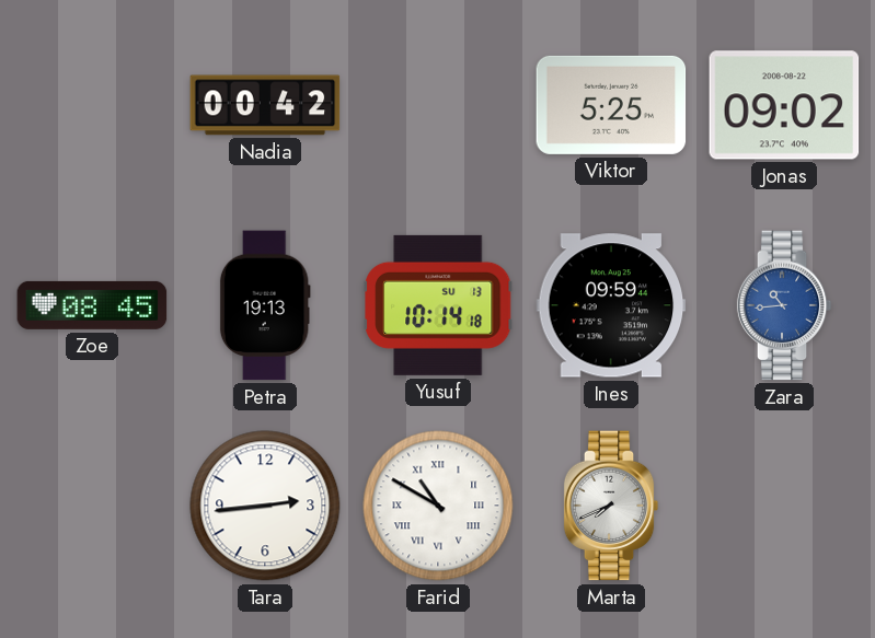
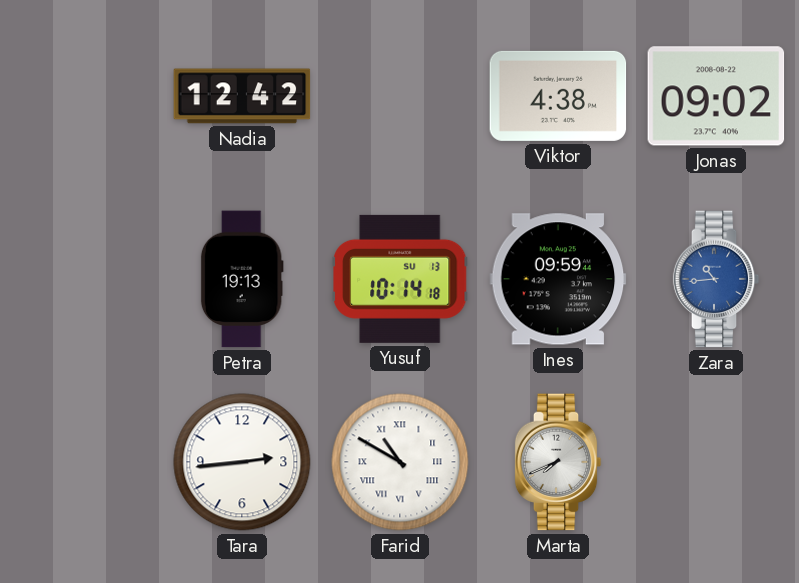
Nadia: 00:42 -> 12:42 (242, 96)
Viktor: 5:25 -> 4:38 (558, 96)
Zoe: 08:45 -> none (92, 305)
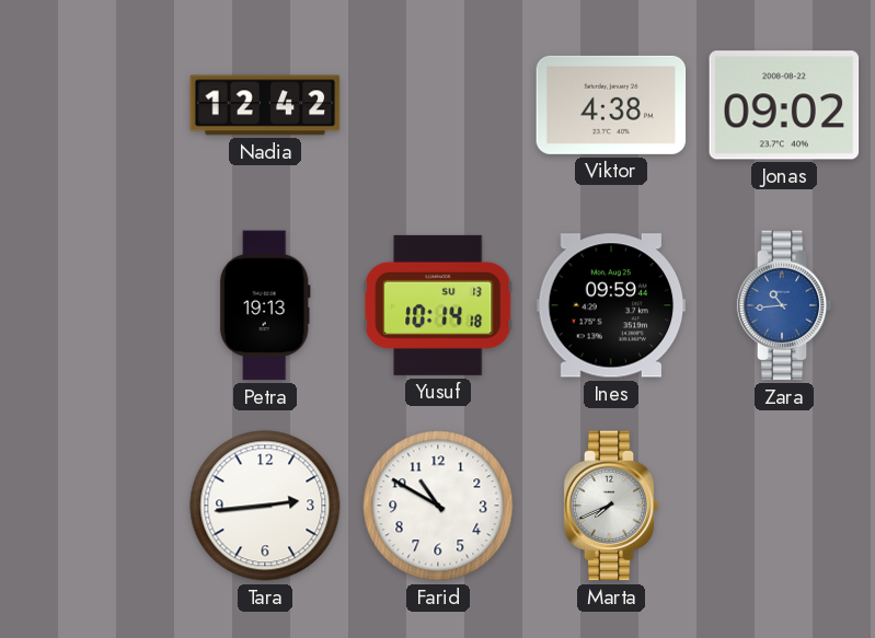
Farid numerals: Roman -> Arabic (438, 506)
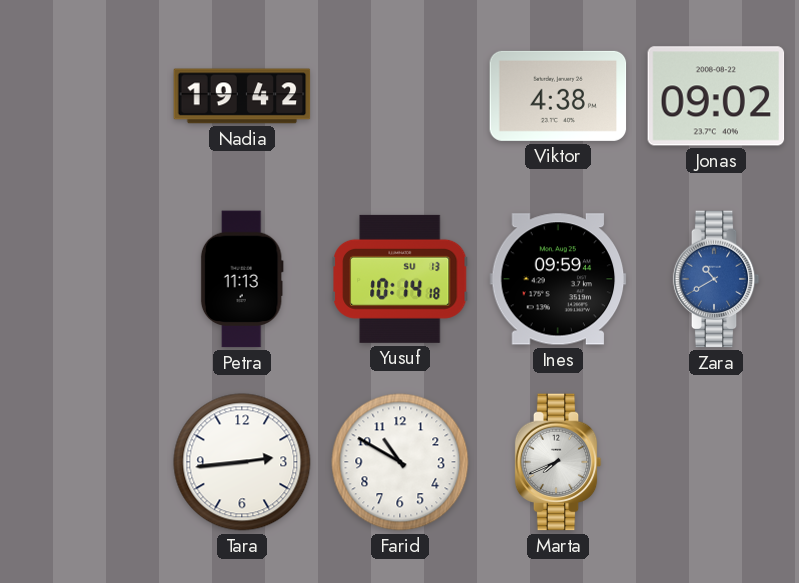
Nadia: 12:42 -> 19:42 (242, 96)
Petra: 19:13 -> 11:13 (242, 279)
Zara: 10:44 -> 10:40 (716, 279)
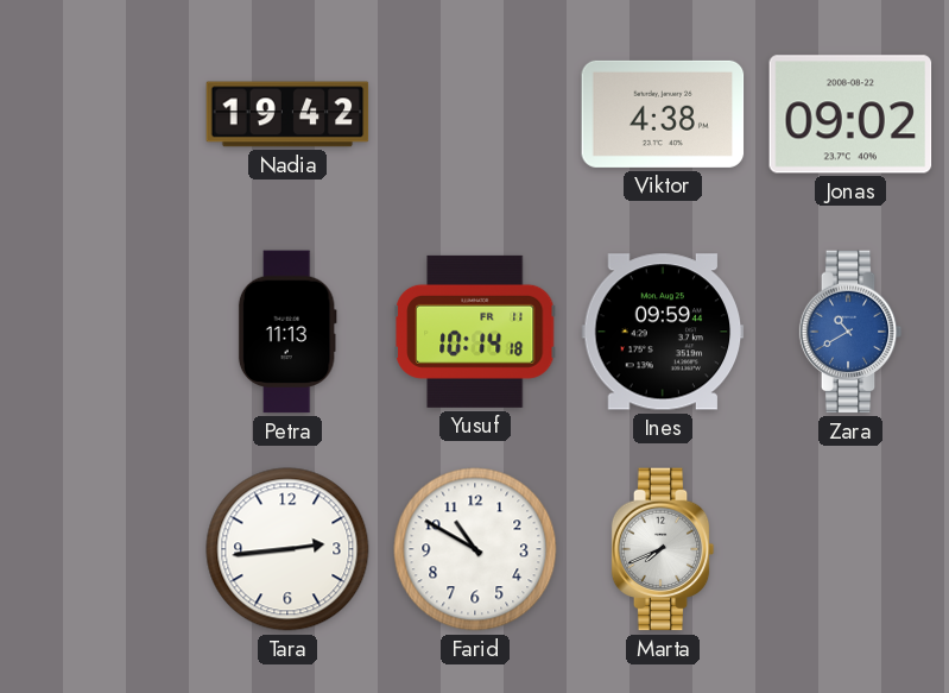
Yusuf date: SU 13 -> FR 11 (476, 332)
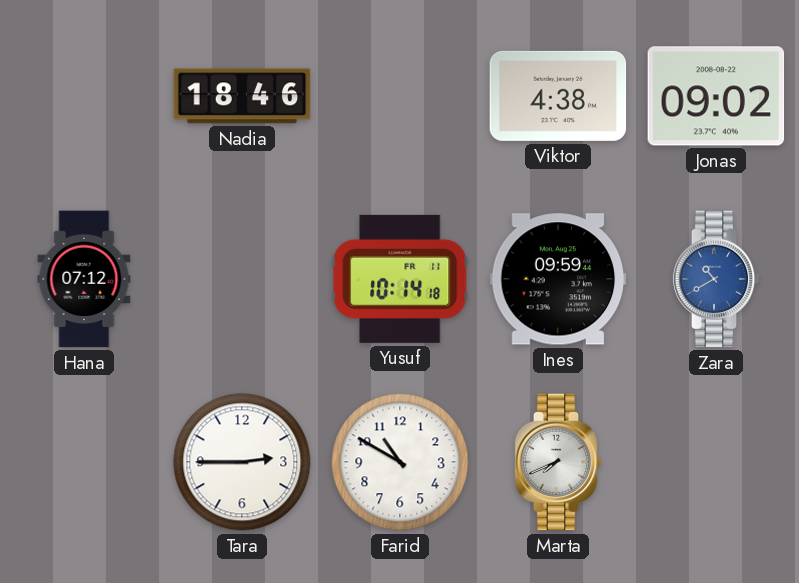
Nadia: 19:42 -> 18:46 (242, 96)
Hana: none -> 07:12 (84, 279)
Petra: 11:13 -> none (287, 332)
Tara: 2:44 -> 2:45 (242, 462)
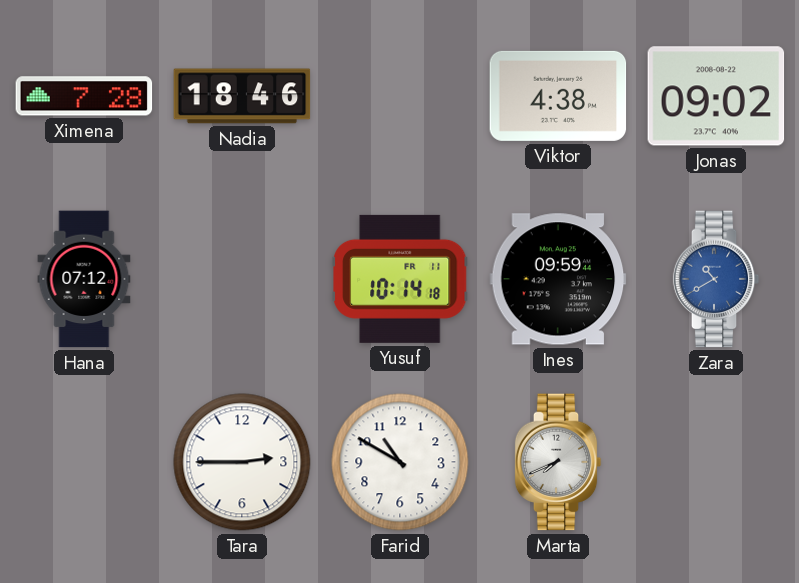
Ximena: none -> 7:28 (84, 96)
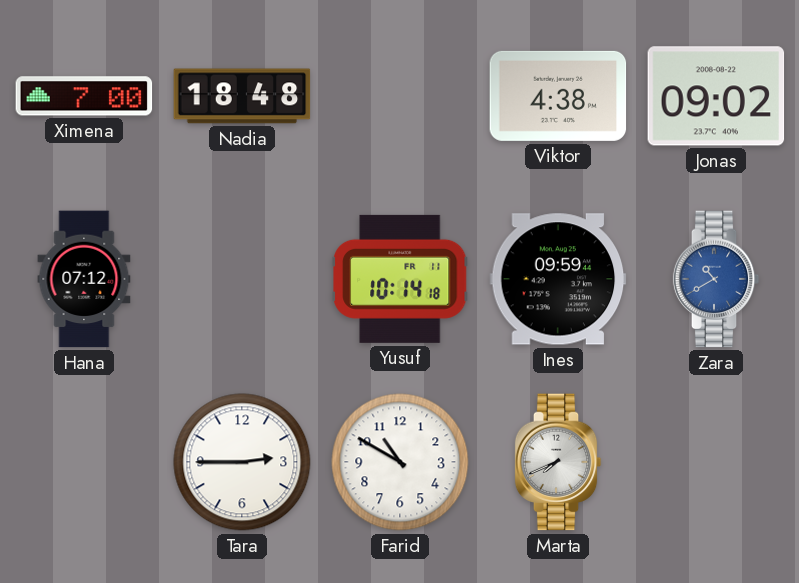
Ximena: 7:28 -> 7:00 (84, 96)
Nadia: 18:46 -> 18:48 (242, 96)
